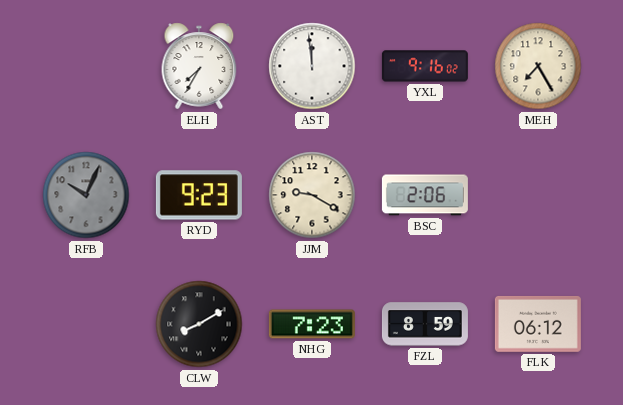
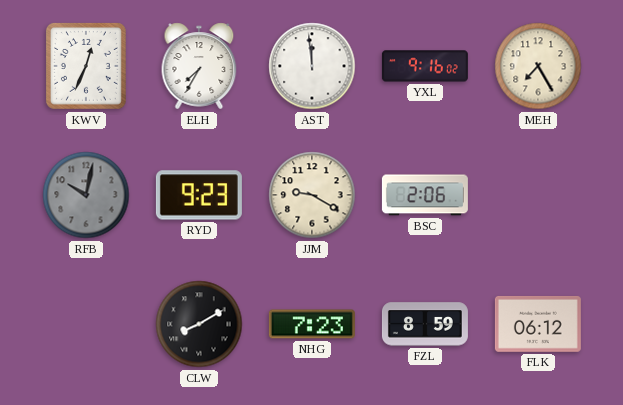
KWV: none -> 12:34 (86, 66)
RFB: 10:04 -> 10:02 (86, 195)
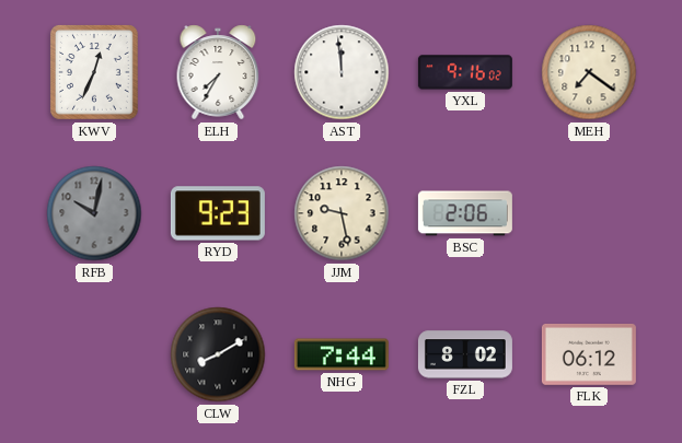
MEH: 7:25 -> 7:21 (589, 72)
JJM: 9:20 -> 9:28 (342, 213)
NHG: 7:23 -> 7:44 (342, 354)
FZL: 8:59 -> 8:02 (465, 354)
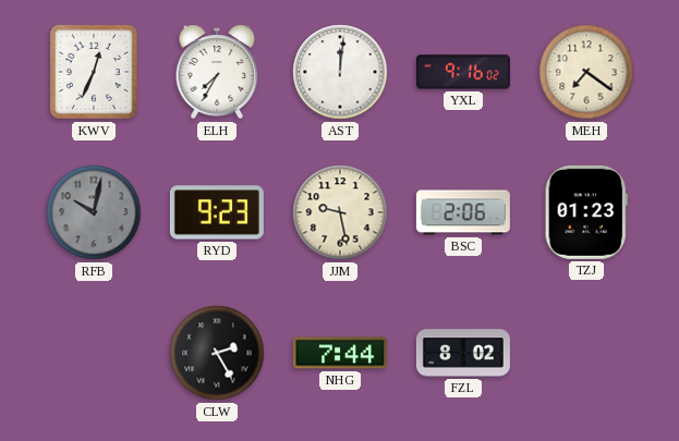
AST: 11:59 -> 12:01 (340, 72)
TZJ: none -> 01:23 (586, 212)
CLW: 8:10 -> 2:25 (217, 353)
FLK: 06:12 -> none (589, 354)
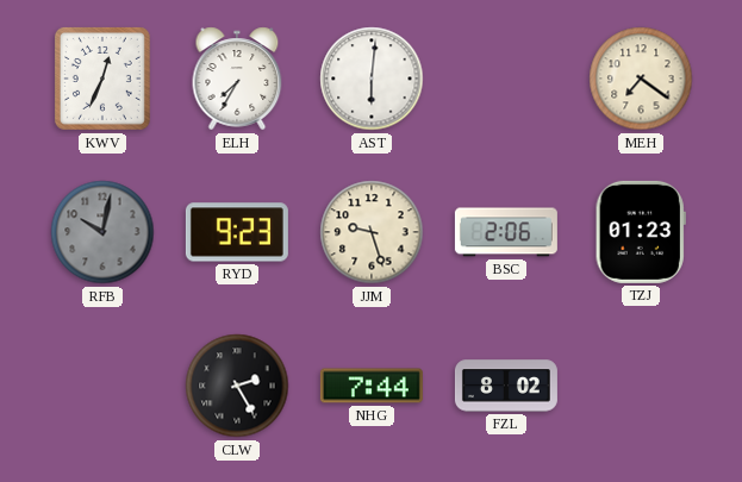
AST: 12:01 -> 6:01 (372, 79)
YXL: 9:16 -> none (463, 72)
JJM: 9:28 -> 9:27 (372, 232)
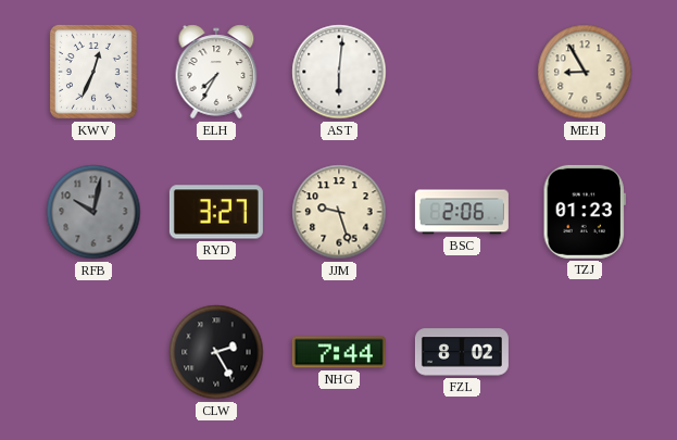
MEH: 7:21 -> 8:55 (585, 72)
RYD: 9:23 -> 3:27 (216, 212)
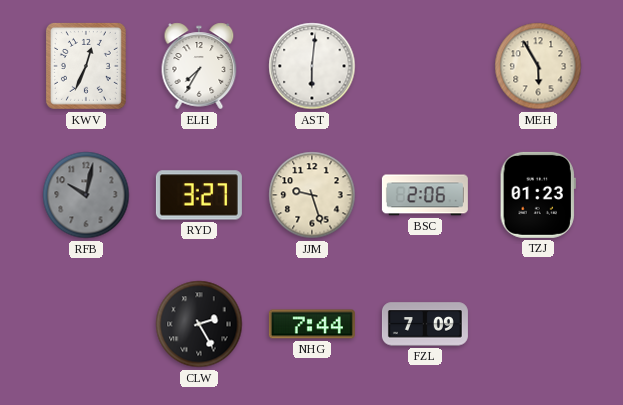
MEH: 8:55 -> 5:55 (538, 66)
FZL: 8:02 -> 7:09 (425, 324)
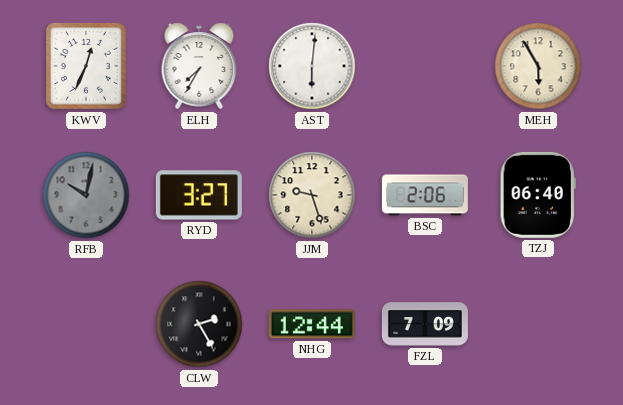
TZJ: 01:23 -> 06:40 (538, 195)
NHG: 7:44 -> 12:44 (312, 324)
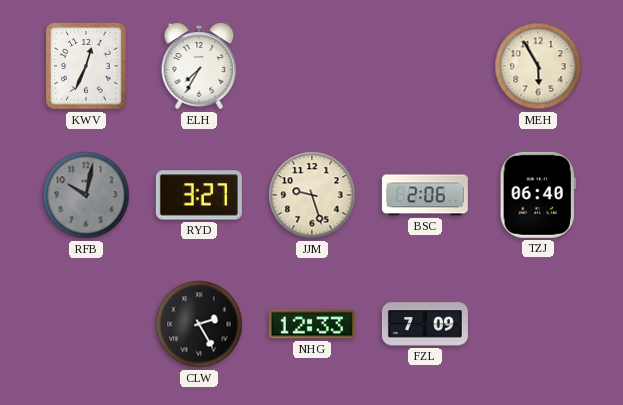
AST: 6:01 -> none (312, 66)
NHG: 12:44 -> 12:33 (312, 324)
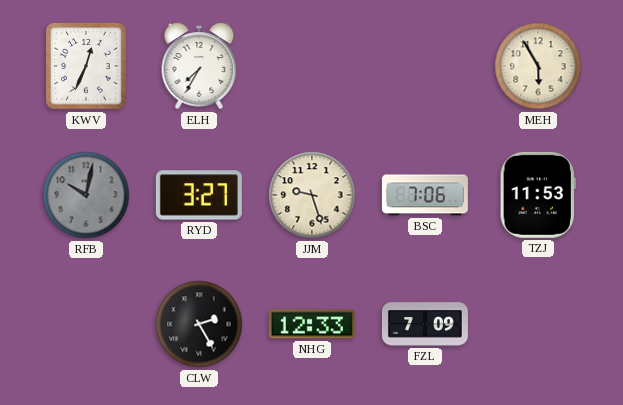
BSC: 2:06 -> 7:06 (425, 195)
TZJ: 06:40 -> 11:53 (538, 195)
